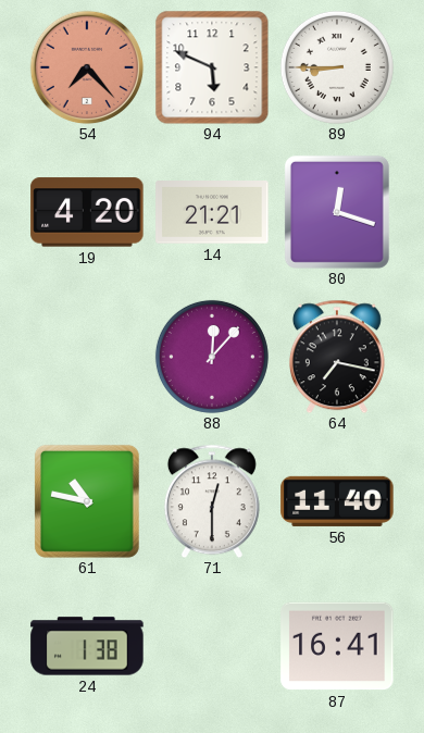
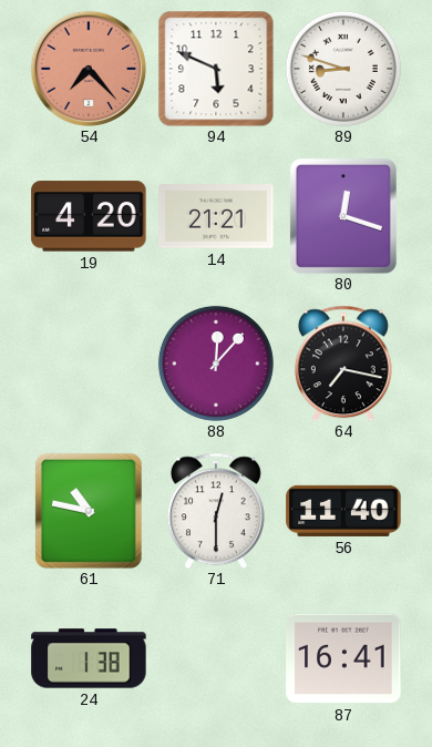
89: 8:45 -> 8:48 (343, 69)
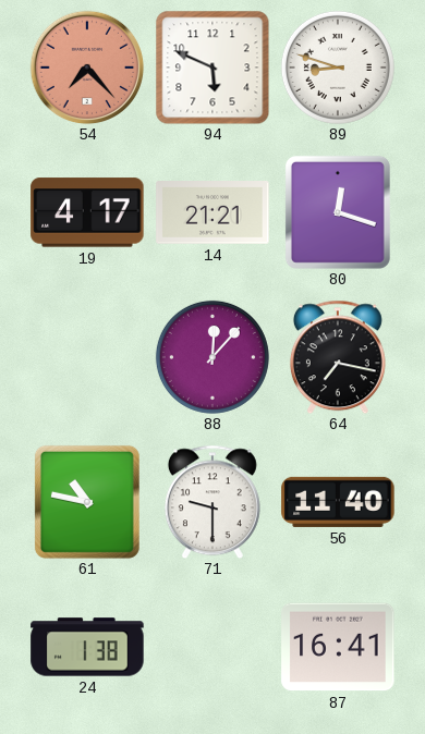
19: 4:20 -> 4:17 (87, 212)
71: 12:30 -> 9:30 (212, 502)
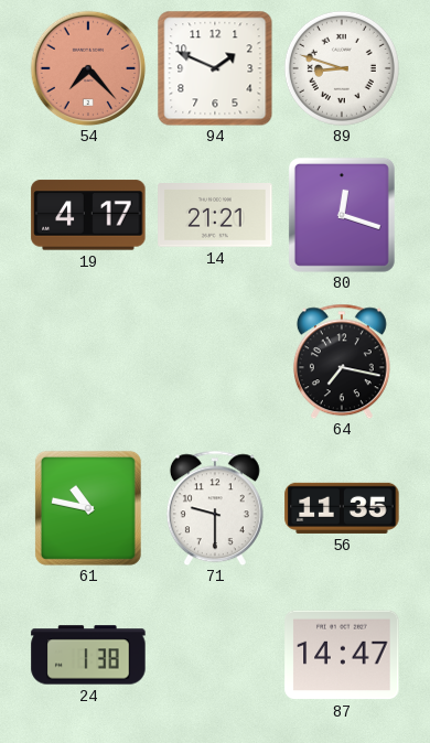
94: 5:49 -> 1:49 (215, 68)
88: 12:07 -> none (212, 357)
56: 11:40 -> 11:35 (342, 508)
87: 16:41 -> 14:47 (342, 655)
